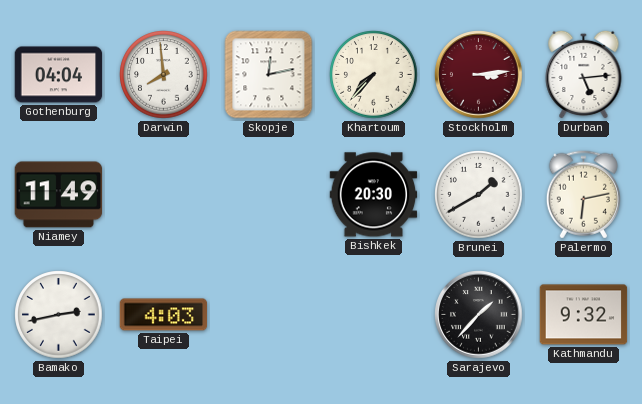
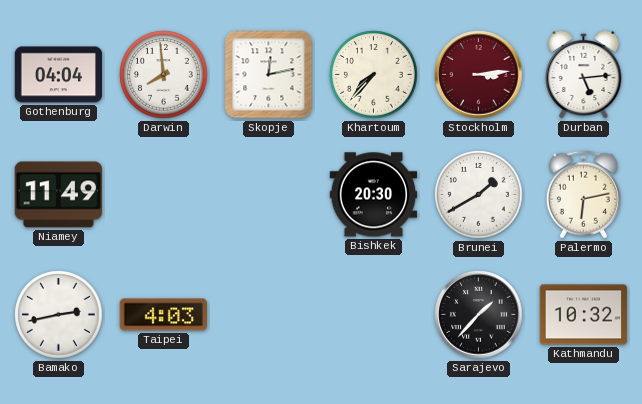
Kathmandu: 9:32 -> 10:32 (584, 315)
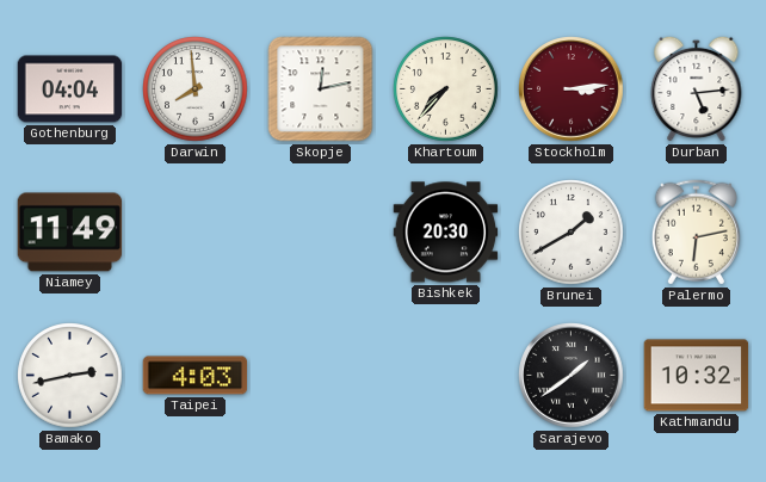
Sarajevo: 1:37 -> 1:39 (572, 376)
